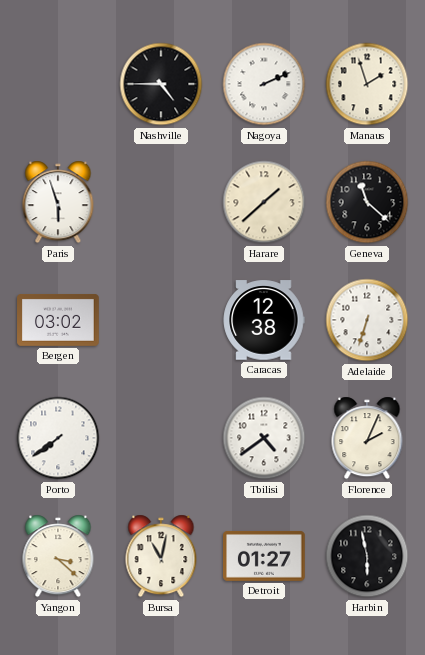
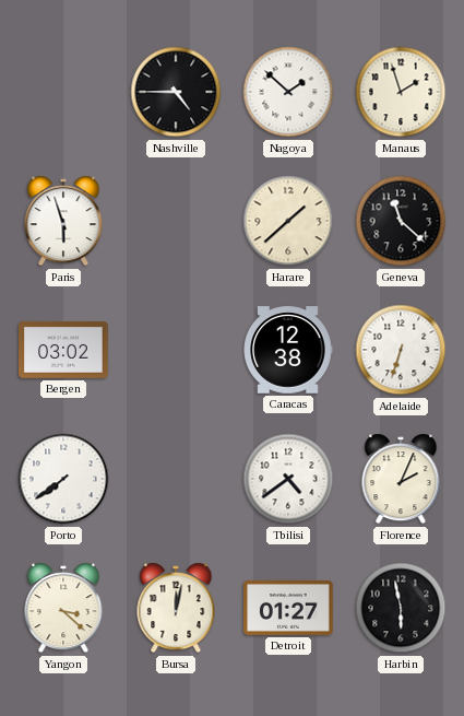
Nagoya: 2:11 -> 1:52 (288, 92)
Bursa: 11:02 -> 12:02 (176, 608)
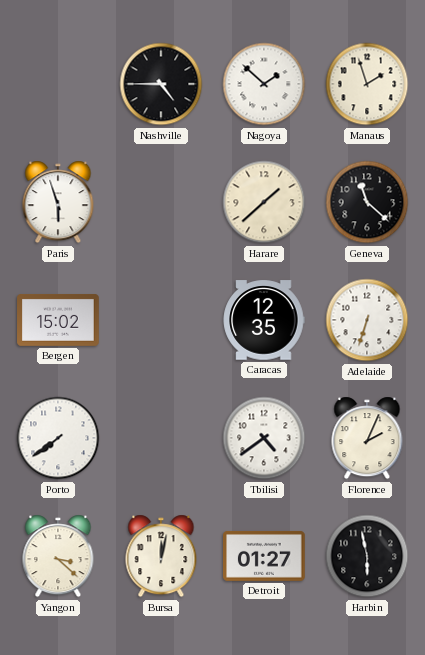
Bergen: 03:02 -> 15:02 (58, 321)
Caracas: 12:38 -> 12:35 (264, 320)
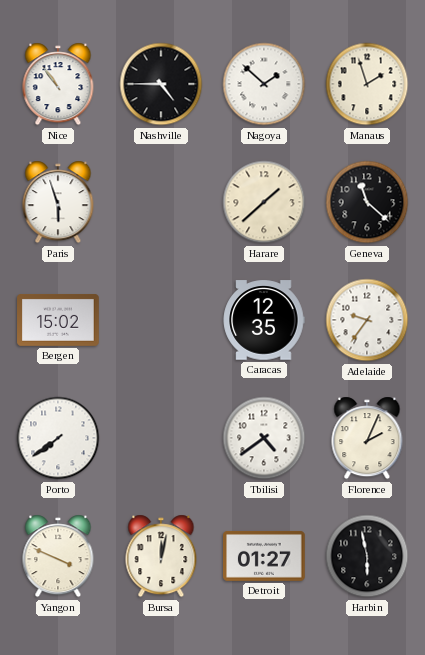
Nice: none -> 10:54 (58, 84)
Adelaide: 6:33 -> 9:36 (367, 320)
Yangon: 3:22 -> 3:49 (58, 556)
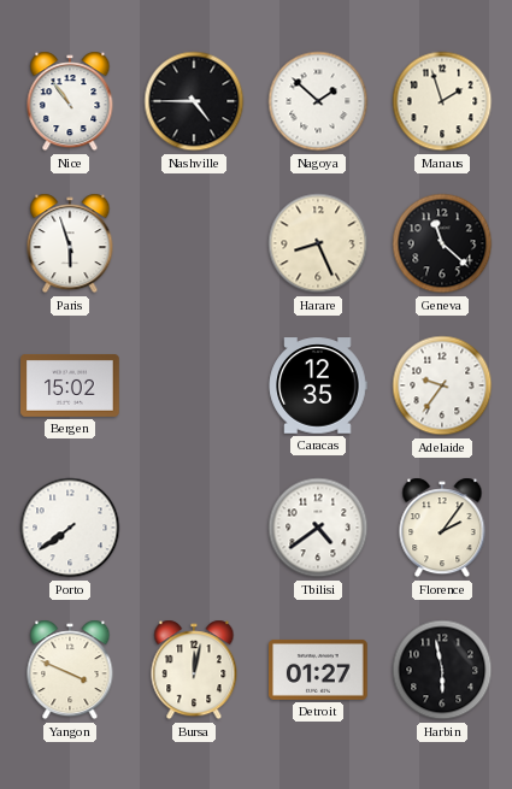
Harare: 1:38 -> 8:26 (318, 243)
Florence: 2:04 -> 2:06 (442, 528)
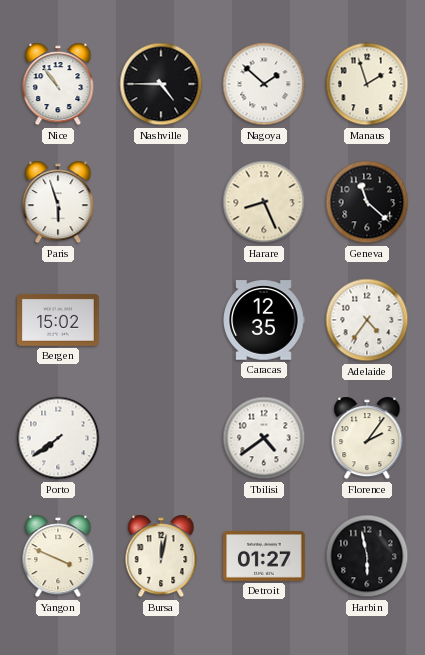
Adelaide: 9:36 -> 4:36 (367, 320)
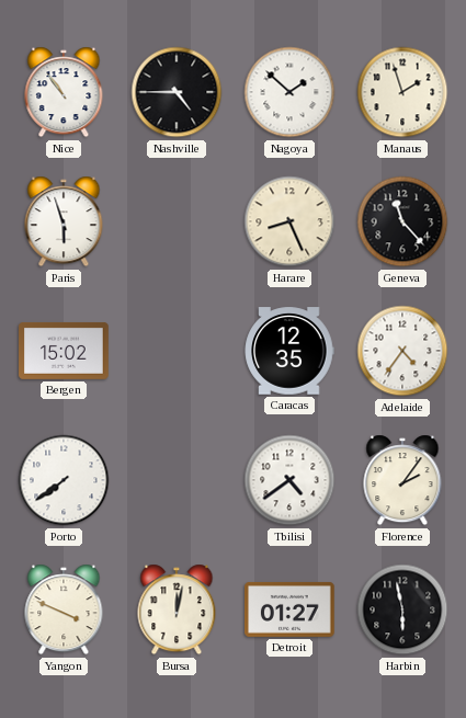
Geneva: 11:22 -> 11:23 (402, 221)
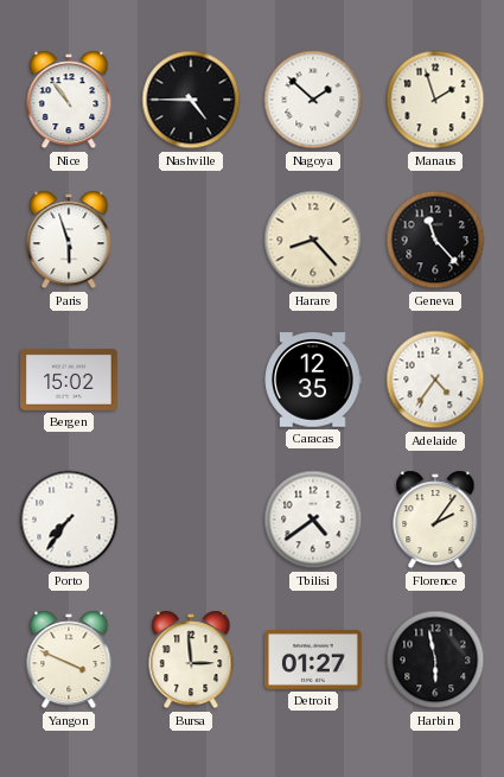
Harare: 8:26 -> 8:23 (313, 240)
Porto: 7:39 -> 7:36 (69, 520)
Bursa: 12:02 -> 2:59 (191, 660)
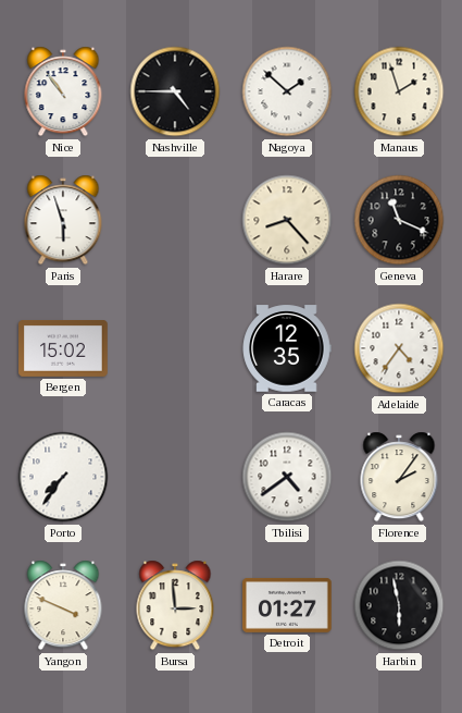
Geneva: 11:23 -> 11:19 (399, 220)
